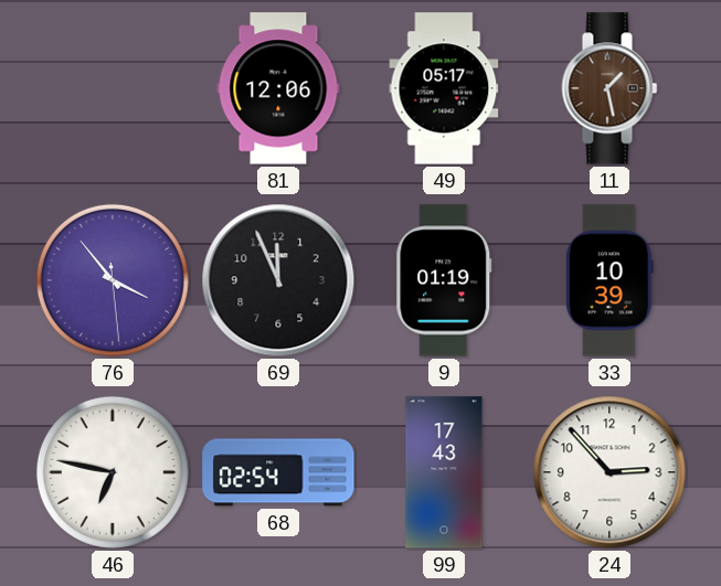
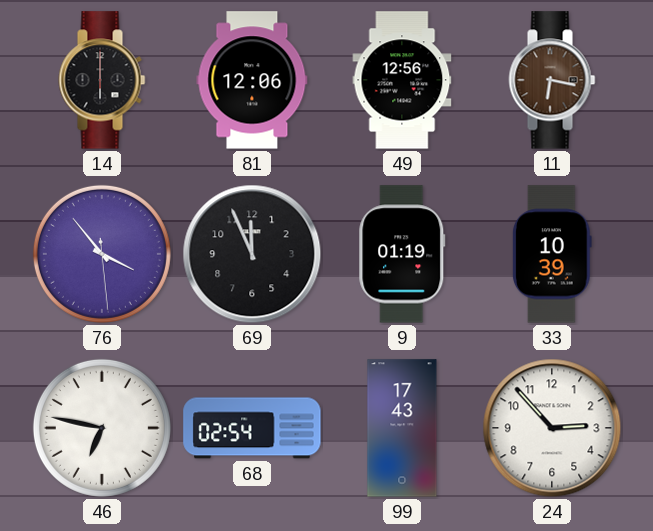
14: none -> 6:00 (102, 80)
49: 05:17 -> 12:56 (402, 80)
11: 1:28 -> 6:17 (552, 80)
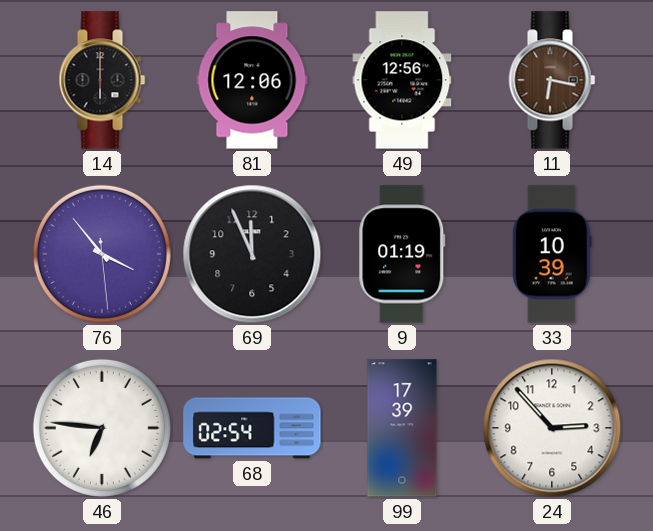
46: 6:47 -> 6:46 (102, 428)
99: 17:43 -> 17:39 (402, 428)
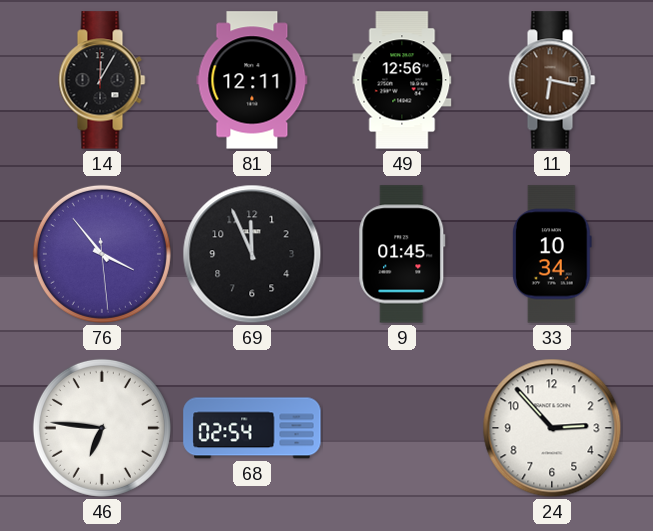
14: 6:00 -> 12:05 (102, 80)
81: 12:06 -> 12:11 (252, 80)
9: 01:19 -> 01:45 (402, 254)
33: 10:39 -> 10:34 (553, 254)
99: 17:39 -> none (402, 428)
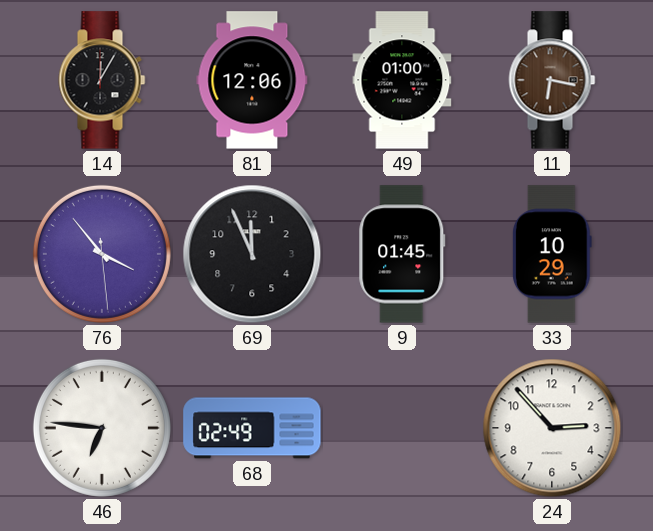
81: 12:11 -> 12:06 (252, 80)
49: 12:56 -> 01:00 (402, 80)
33: 10:34 -> 10:29 (553, 254)
68: 02:54 -> 02:49 (252, 428)
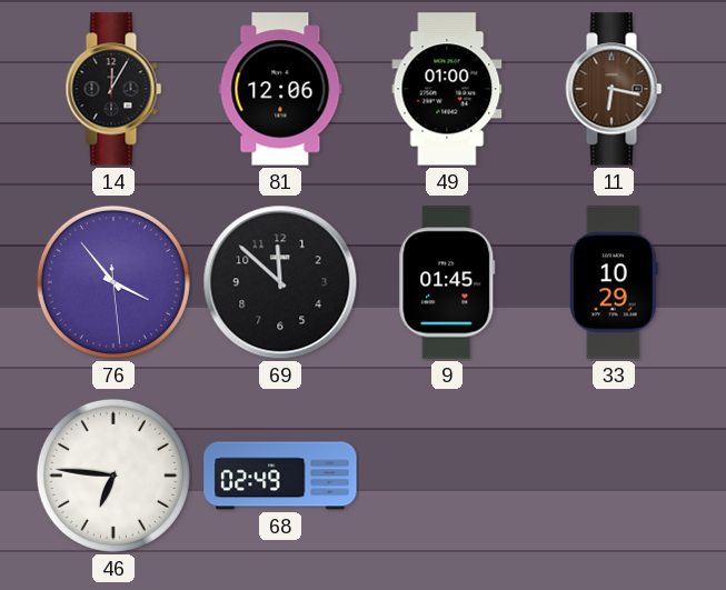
69: 11:56 -> 11:52 (280, 282)
24: 2:53 -> none (552, 428)
